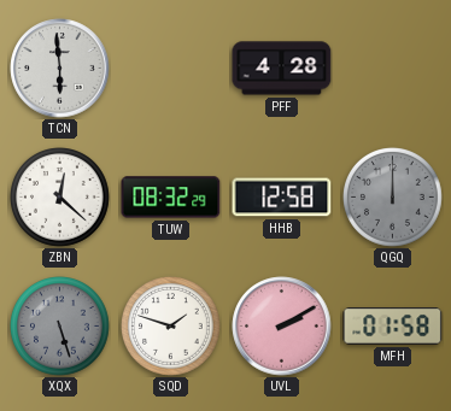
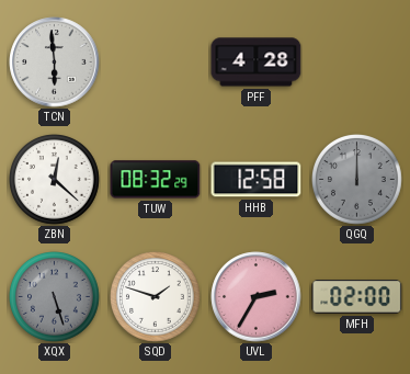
UVL: 2:10 -> 2:35 (257, 297)
MFH: 01:58 -> 02:00 (357, 297)
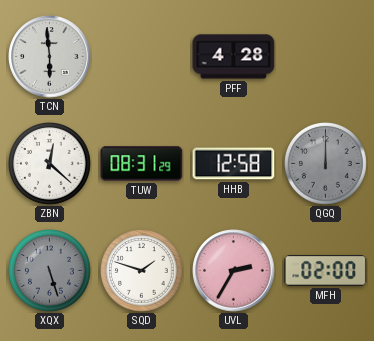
TUW: 08:32 -> 08:31 (142, 164)
